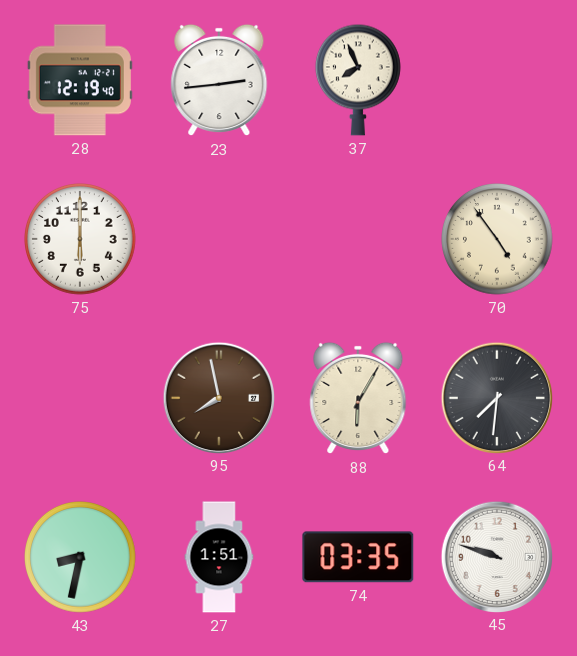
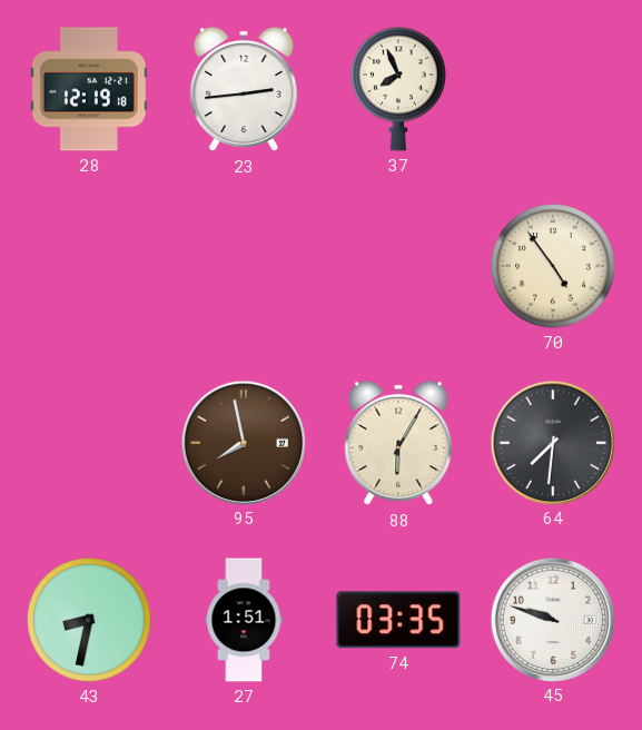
28: 12:19:40 -> 12:19:18 (89, 89)
75: 6:00 -> none (81, 240)
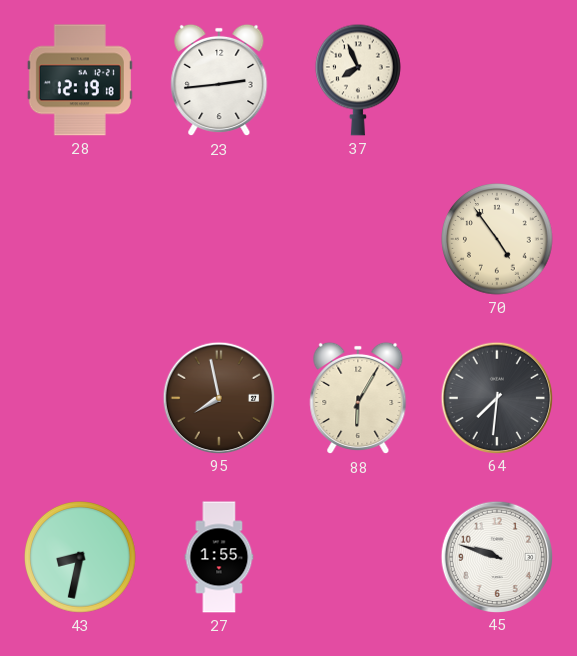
27: 1:51 -> 1:55 (219, 557)
74: 03:35 -> none (398, 620)
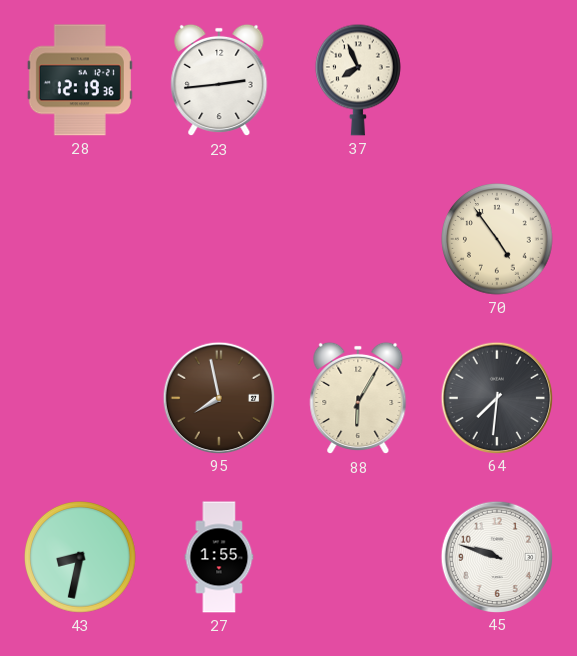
28: 12:19:18 -> 12:19:36 (80, 80)
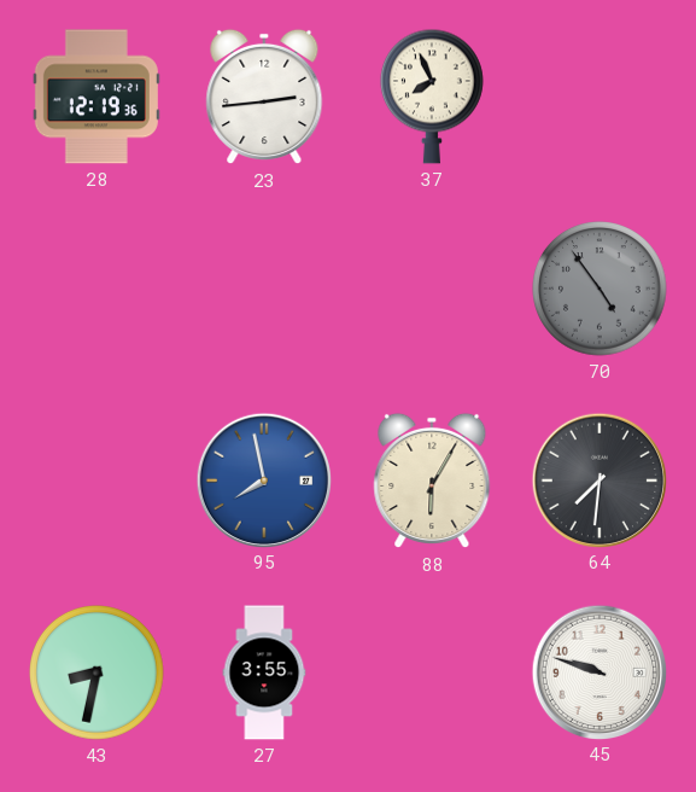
70 dial: cream -> grey (601, 290)
95 dial: brown -> blue (263, 479)
27: 1:55 -> 3:55 (264, 672)
